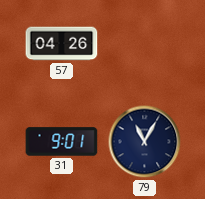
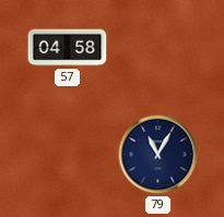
57: 04:26 -> 04:58 (68, 48)
31: 9:01 -> none (62, 142)
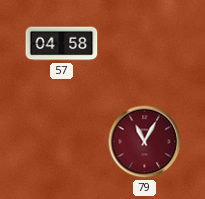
79 dial: navy -> burgundy (145, 142)
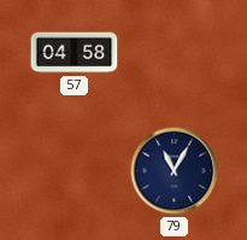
79 dial: burgundy -> navy (175, 171)
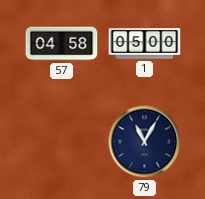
1: none -> 05:00 (145, 44)
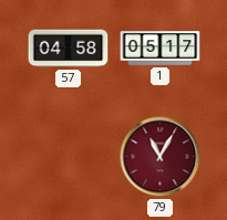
1: 05:00 -> 05:17 (161, 49)
79 dial: navy -> burgundy (161, 157)
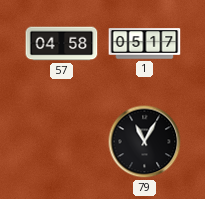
79 dial: burgundy -> black (145, 142)
